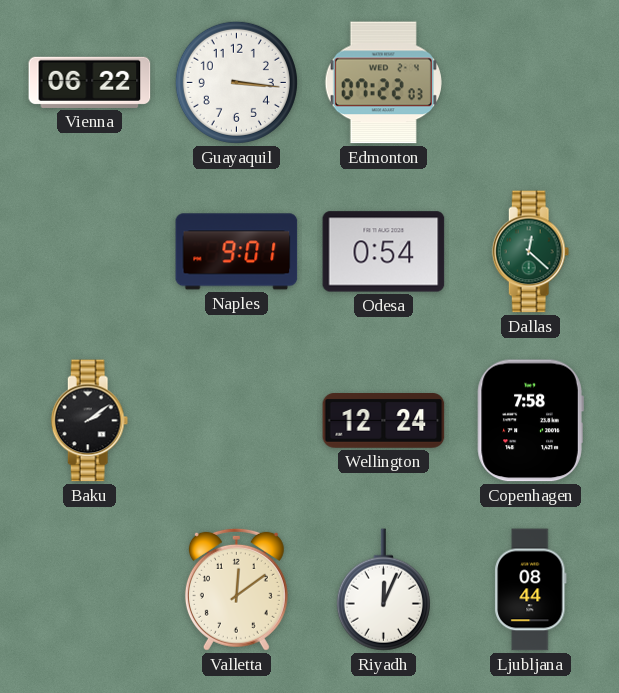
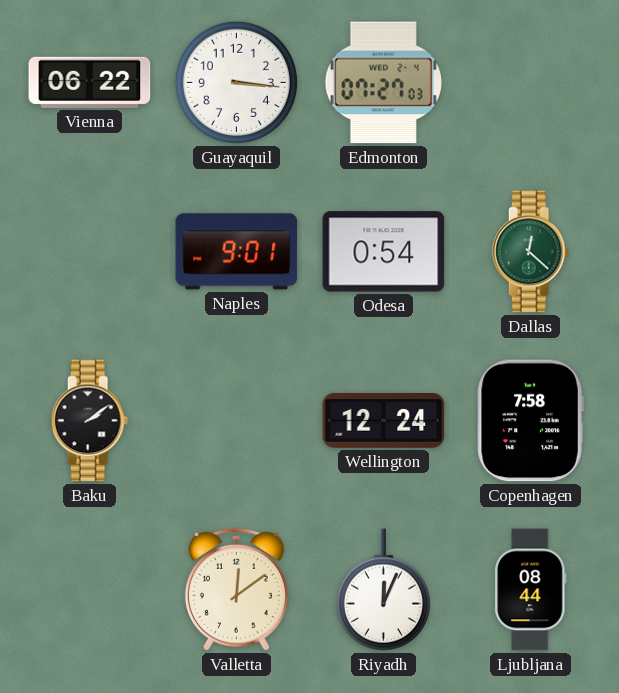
Edmonton: 07:22 -> 07:27 (383, 83)
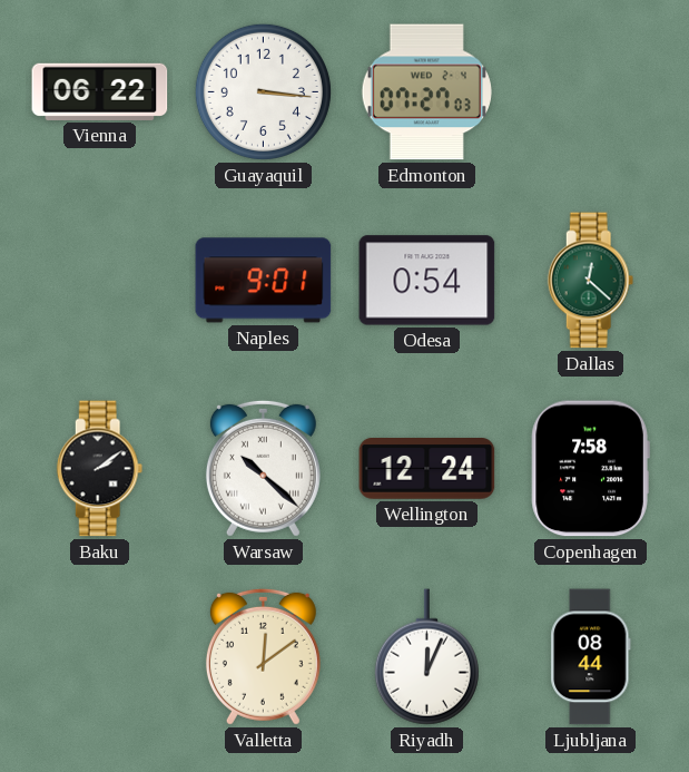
Warsaw: none -> 10:22 (263, 468)
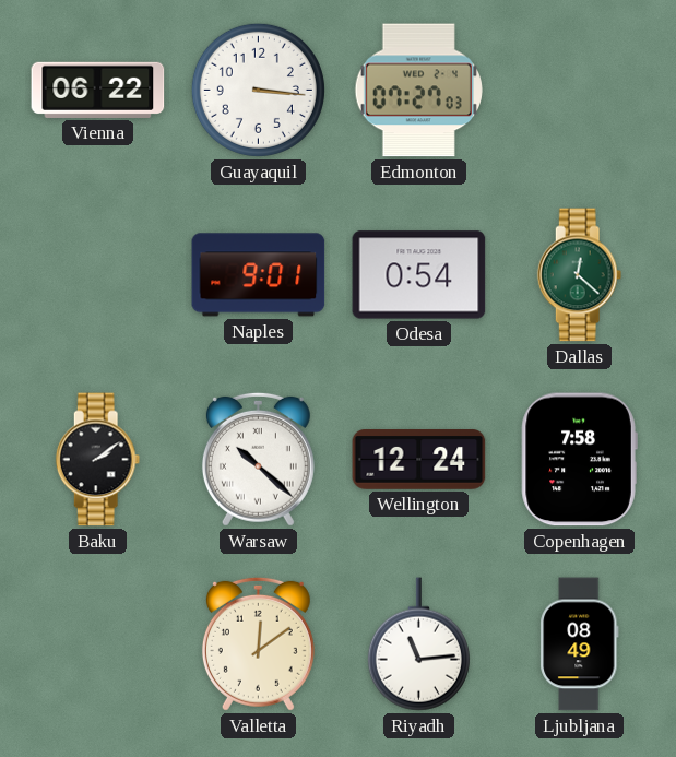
Riyadh: 12:04 -> 11:14 (418, 644)
Ljubljana: 08:44 -> 08:49 (580, 644)
